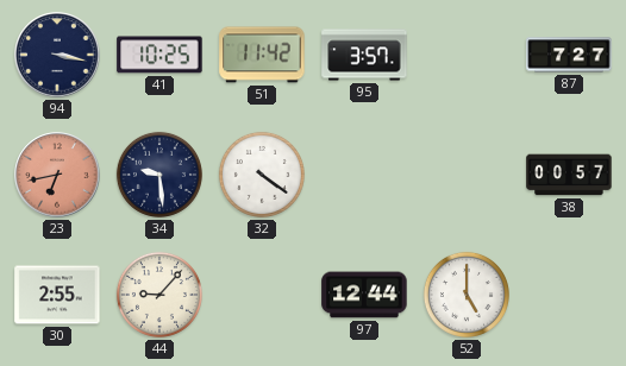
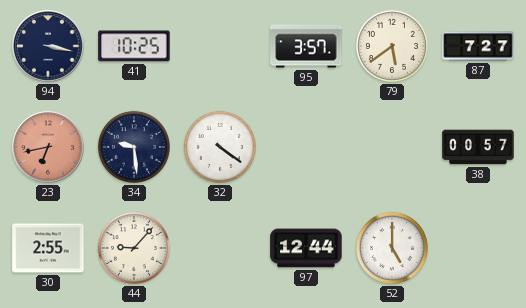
51: 11:42 -> none (262, 55)
79: none -> 5:39 (392, 46)
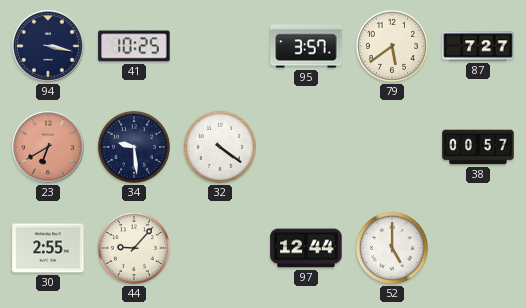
23: 6:43 -> 6:40 (48, 147)
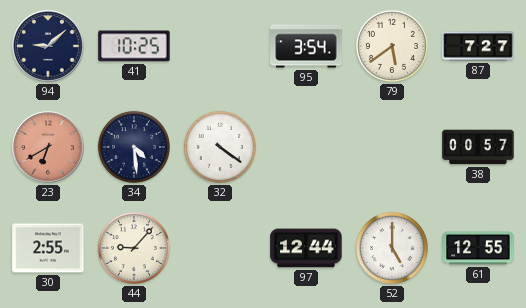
94: 3:17 -> 9:08 (48, 46)
95: 3:57 -> 3:54 (306, 46)
34: 9:29 -> 4:29 (134, 147)
61: none -> 12:55 (478, 248)
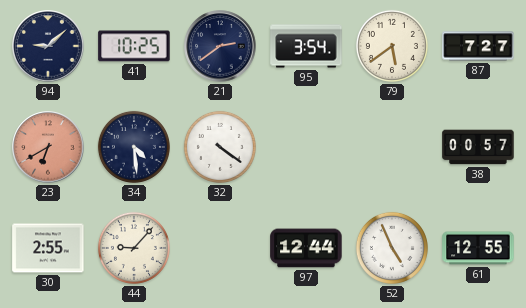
21: none -> 2:39 (220, 46)
52: 5:00 -> 4:56 (392, 248)
